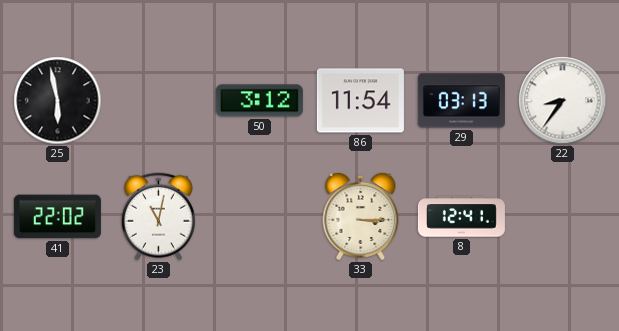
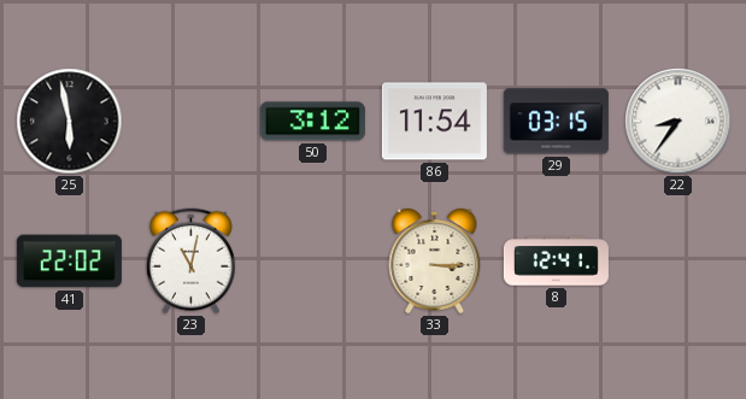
29: 03:13 -> 03:15 (556, 122)
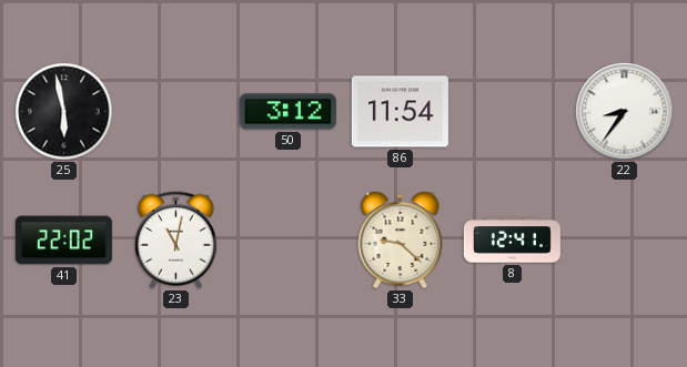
29: 03:15 -> none (556, 122)
33: 3:15 -> 9:22 (401, 239)
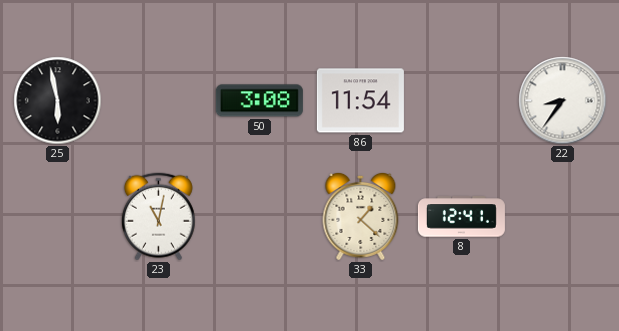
50: 3:12 -> 3:08 (259, 101)
41: 22:02 -> none (63, 241)
33: 9:22 -> 1:22 (361, 216)
